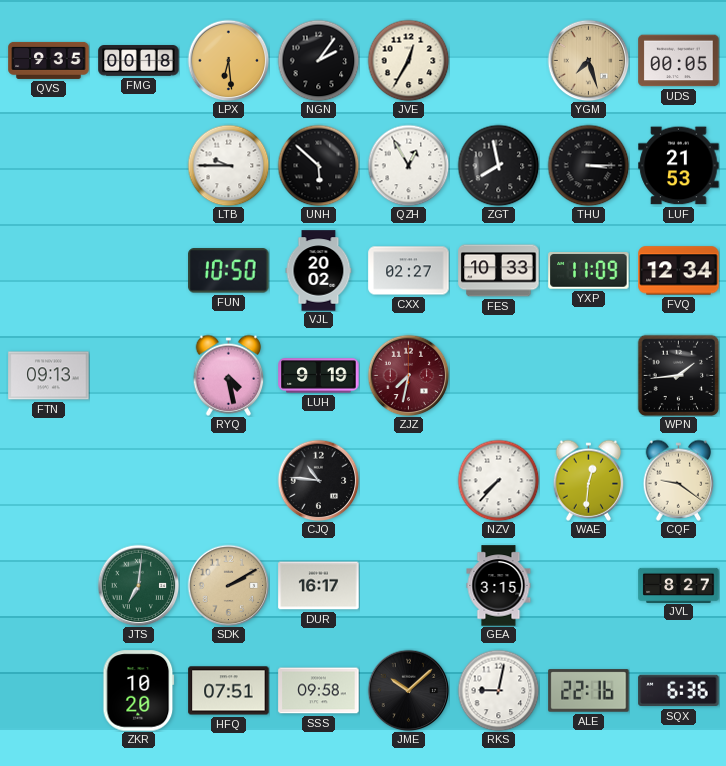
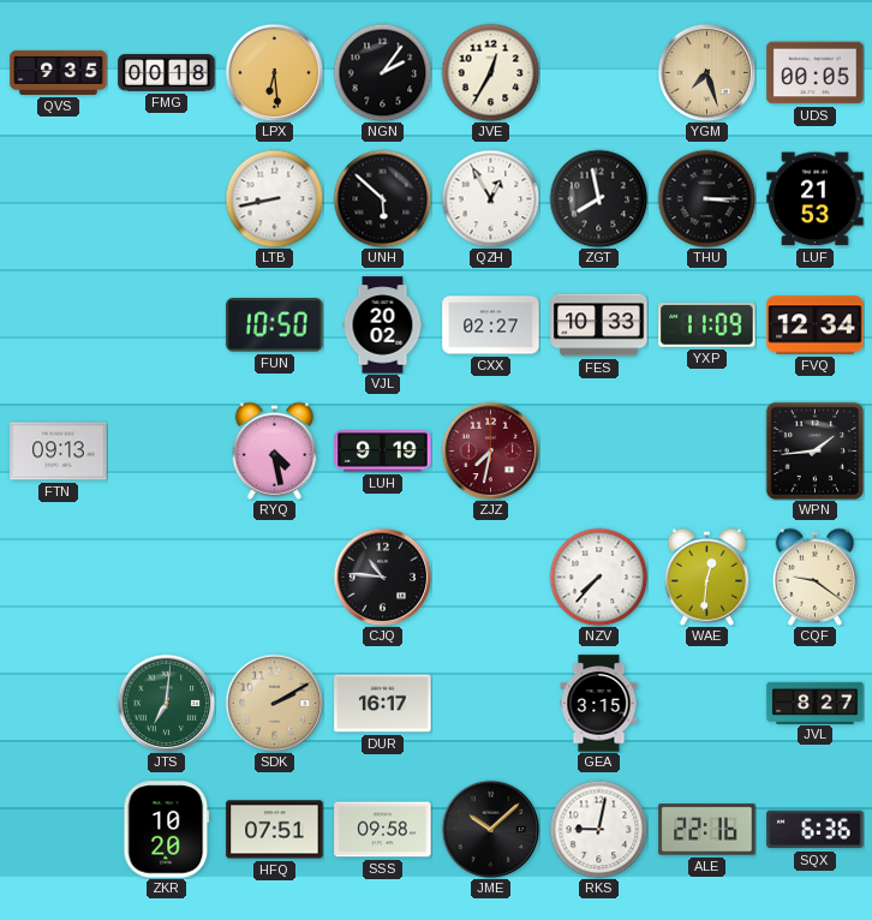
LTB: 9:45 -> 8:43 (274, 198)
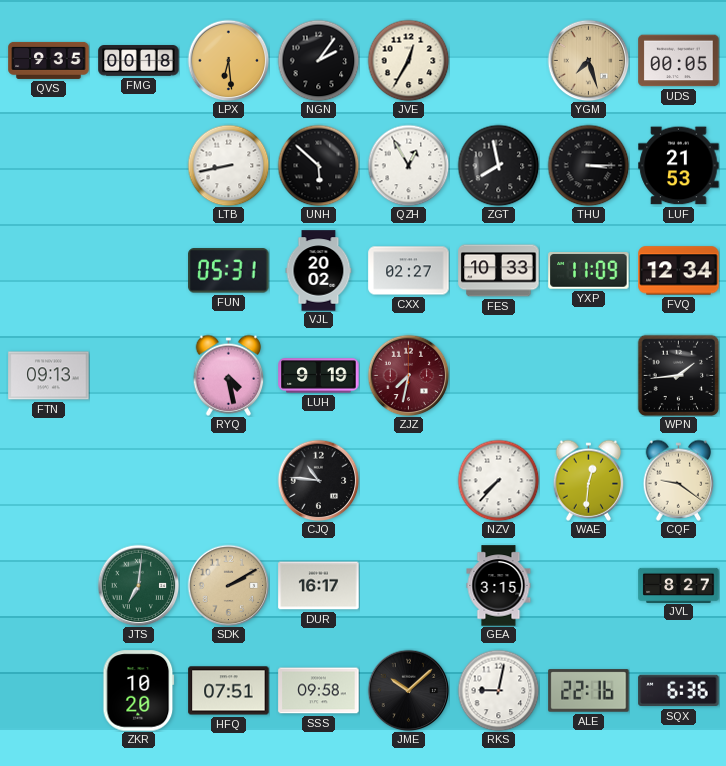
FUN: 10:50 -> 05:31 (229, 271)
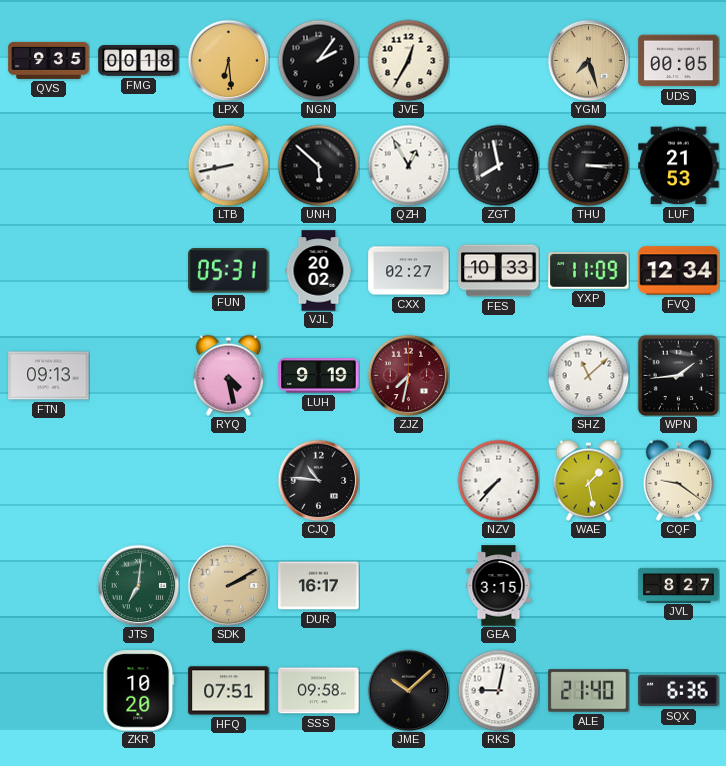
SHZ: none -> 11:08 (588, 375)
WAE: 12:31 -> 1:28 (589, 480)
ALE: 22:16 -> 21:40 (589, 691)
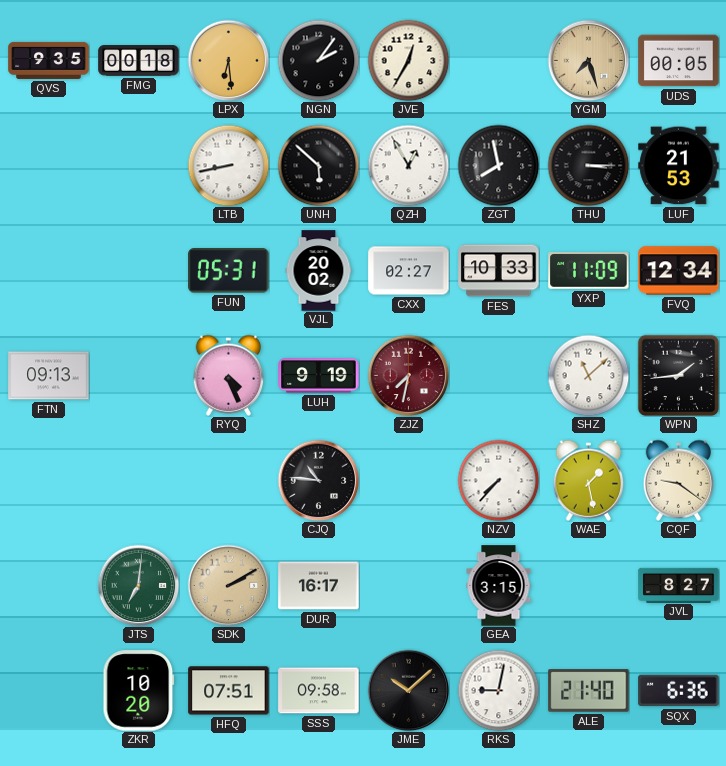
RYQ: 4:28 -> 4:26 (229, 375)
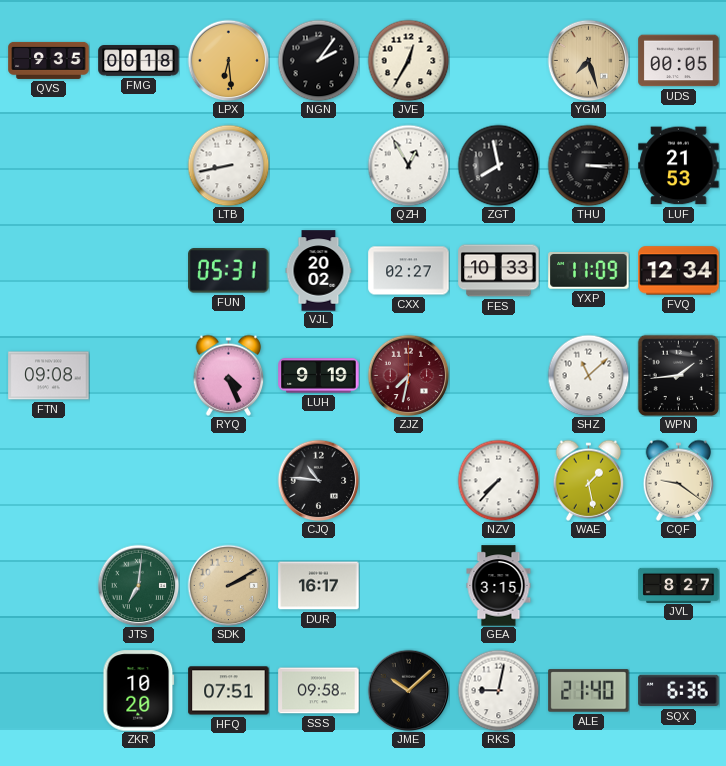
UNH: 5:52 -> none (318, 165)
FTN: 09:13 -> 09:08 (49, 376)
